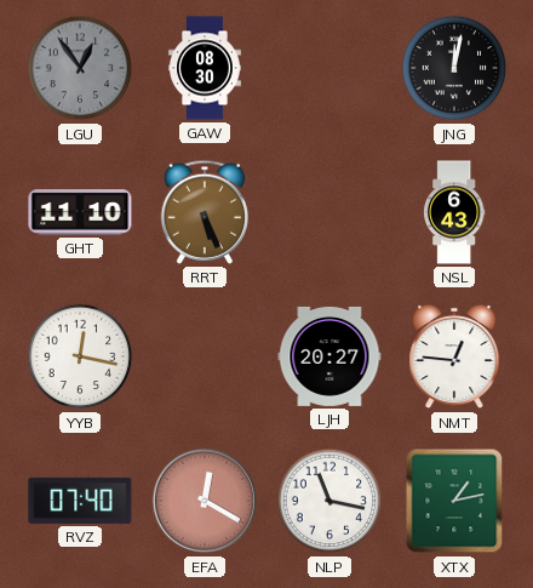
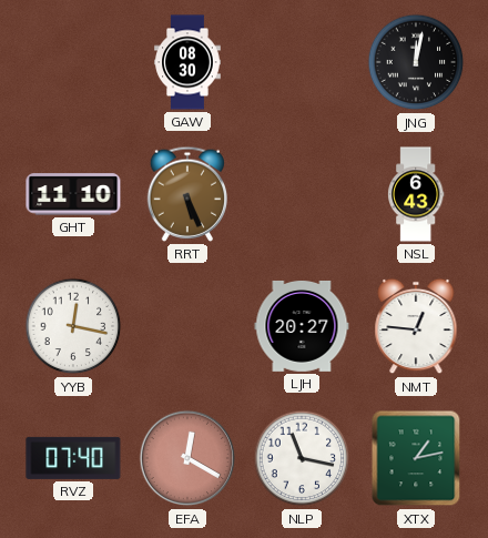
LGU: 12:54 -> none (80, 68)
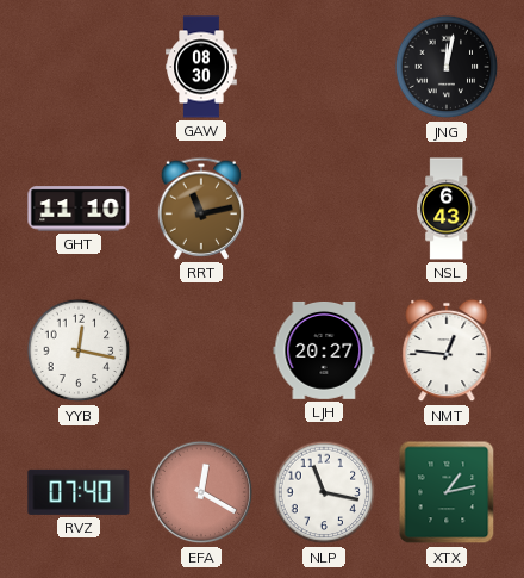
RRT: 5:26 -> 11:13 (201, 209)
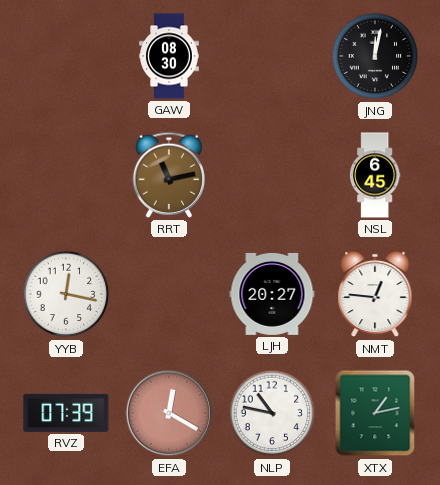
GHT: 11:10 -> none (79, 209)
NSL: 6:43 -> 6:45 (375, 175)
RVZ: 07:40 -> 07:39 (66, 413)
NLP: 11:17 -> 10:47 (272, 413)
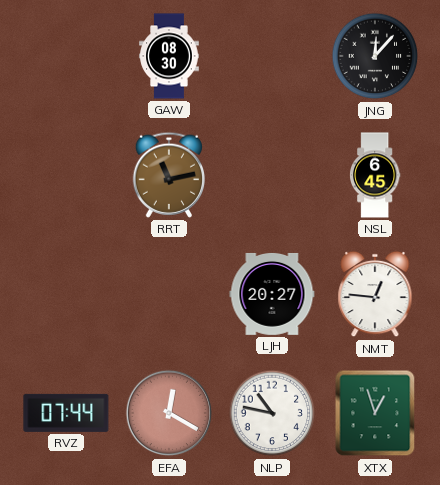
JNG: 12:02 -> 12:07 (375, 56)
YYB: 12:17 -> none (66, 294)
RVZ: 07:39 -> 07:44 (66, 413)
XTX: 1:13 -> 12:57 (375, 413)
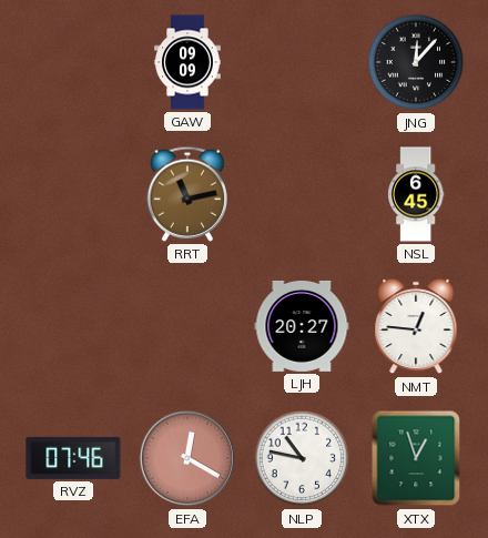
GAW: 08:30 -> 09:09 (187, 62)
RVZ: 07:44 -> 07:46 (73, 458)
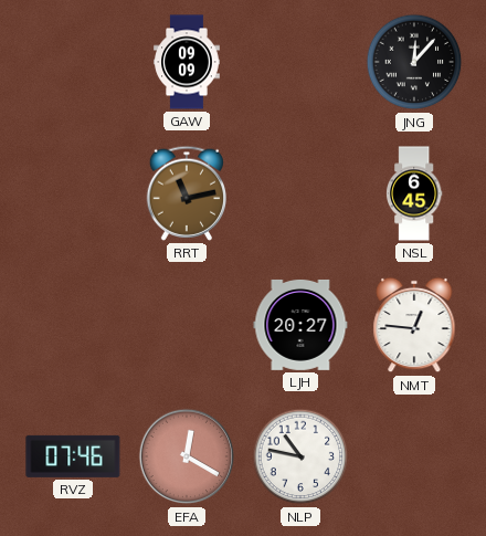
XTX: 12:57 -> none (416, 458)
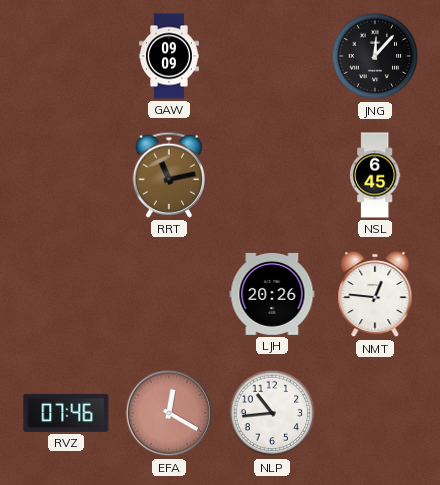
LJH: 20:27 -> 20:26 (272, 294)
NLP: 10:47 -> 10:44 (272, 413)
